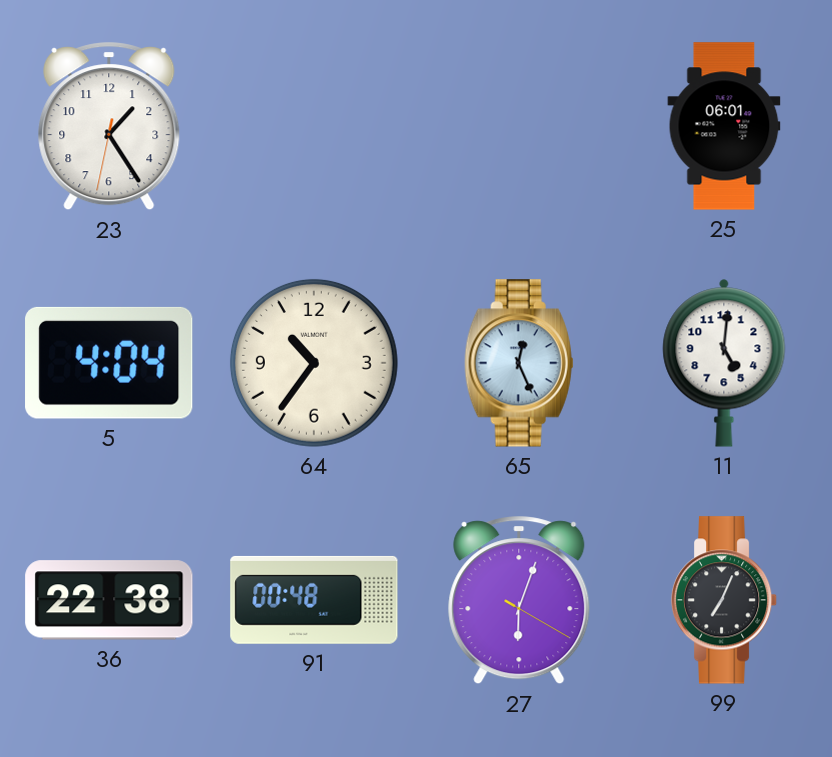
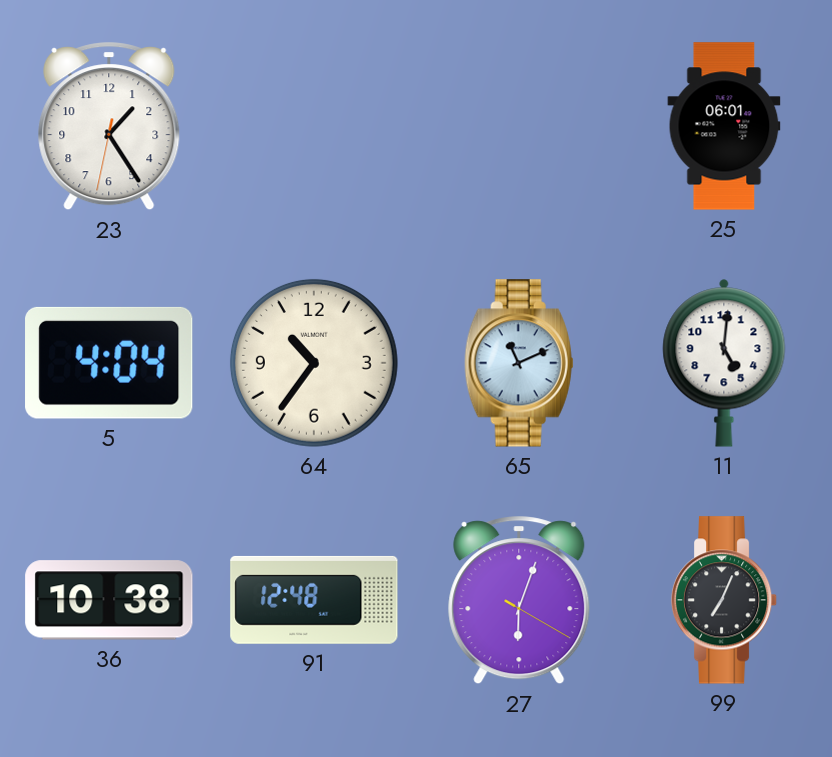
65: 12:26 -> 11:11 (519, 363)
36: 22:38 -> 10:38 (109, 600)
91: 00:48 -> 12:48 (314, 600)
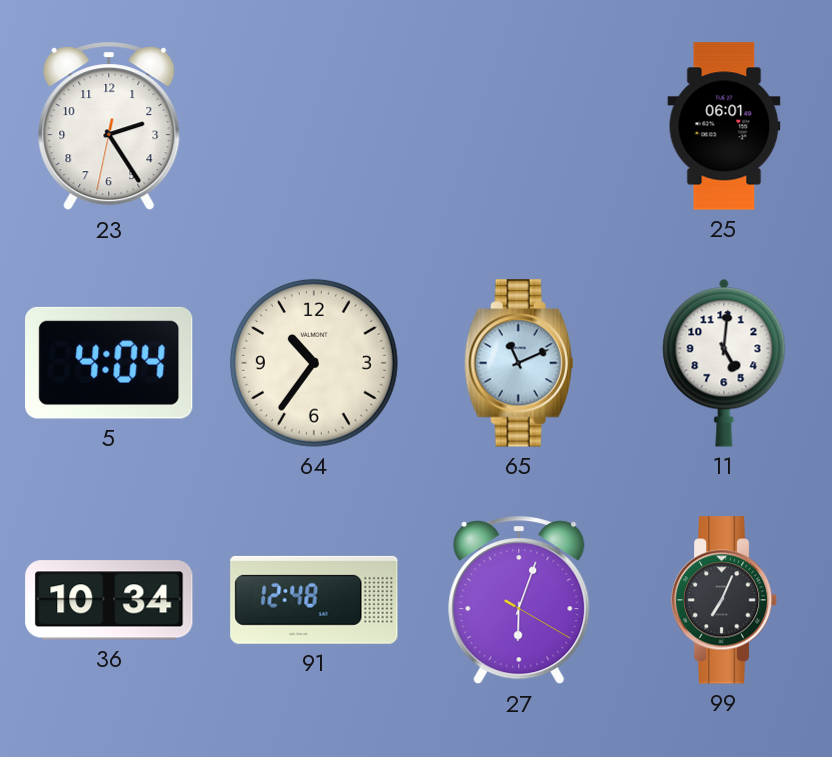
23: 1:24 -> 2:24 (109, 127)
36: 10:38 -> 10:34 (109, 600)
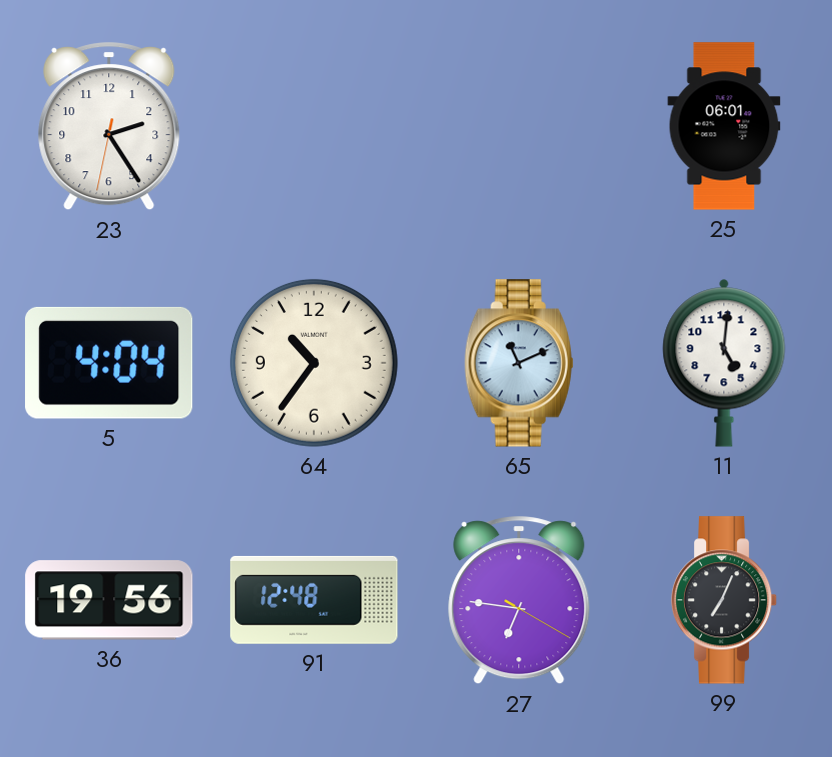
36: 10:34 -> 19:56 (109, 600)
27: 6:03 -> 6:46 (519, 601)
